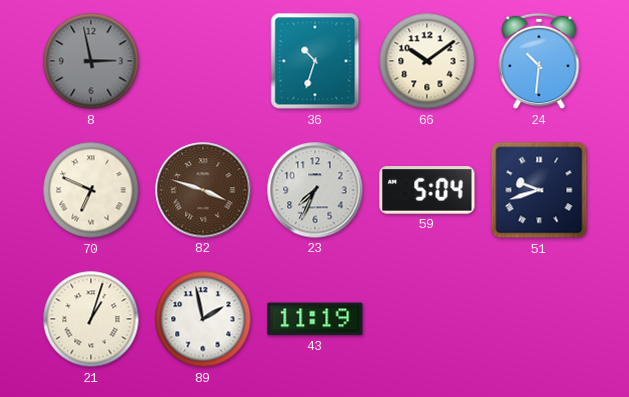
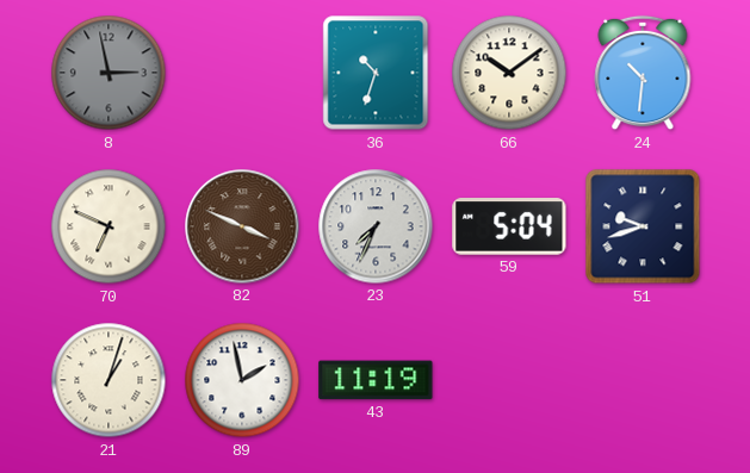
82: 3:48 -> 3:49 (242, 226)
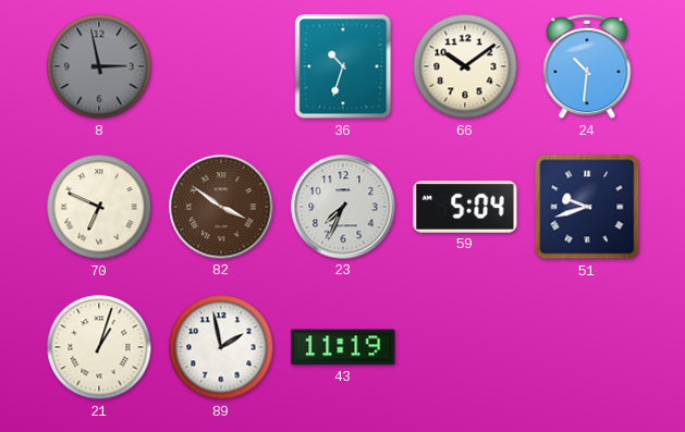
82: 3:49 -> 3:51 (221, 207)
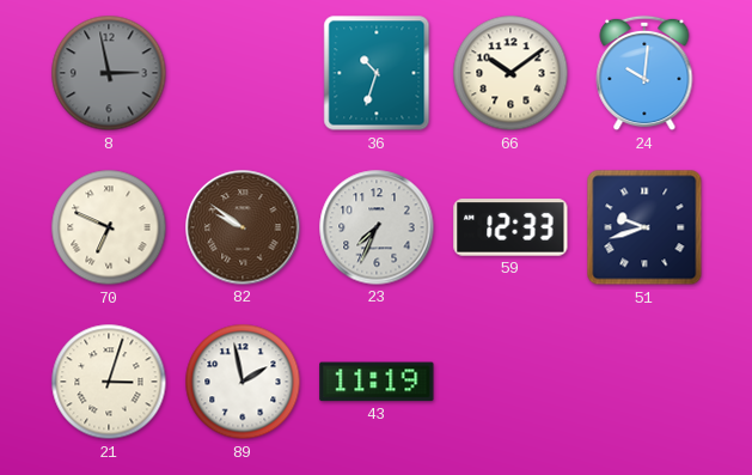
24: 10:31 -> 10:01 (644, 73)
82: 3:51 -> 9:51 (243, 227)
59: 5:04 -> 12:33 (510, 227)
21: 1:03 -> 3:03 (109, 382)
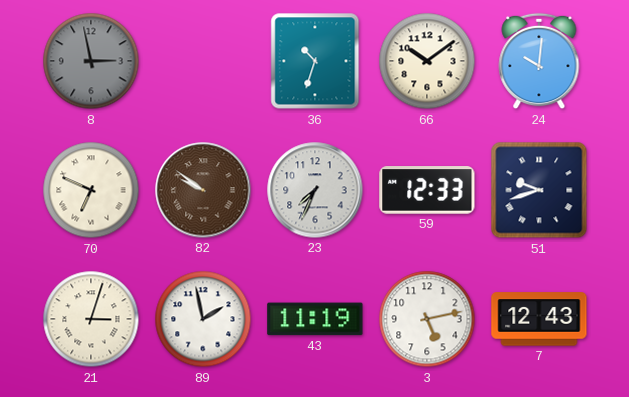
3: none -> 5:13 (427, 319)
7: none -> 12:43 (539, 319)
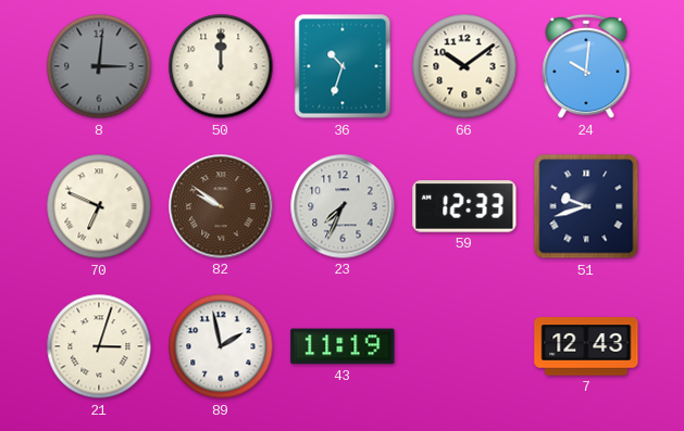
8: 2:58 -> 3:01 (99, 66)
50: none -> 12:00 (221, 66)
3: 5:13 -> none (427, 319)
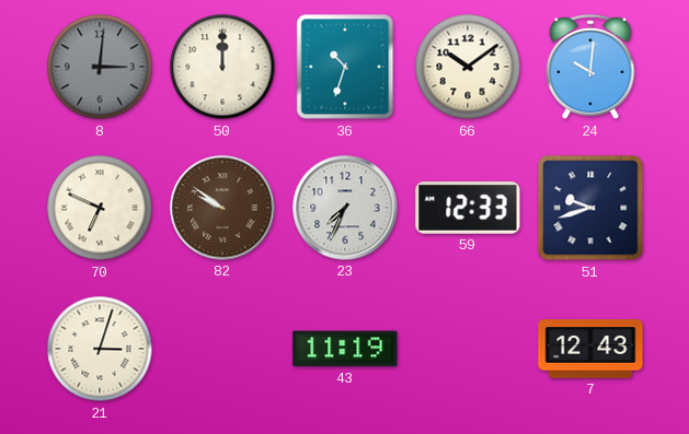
89: 1:58 -> none (221, 346)
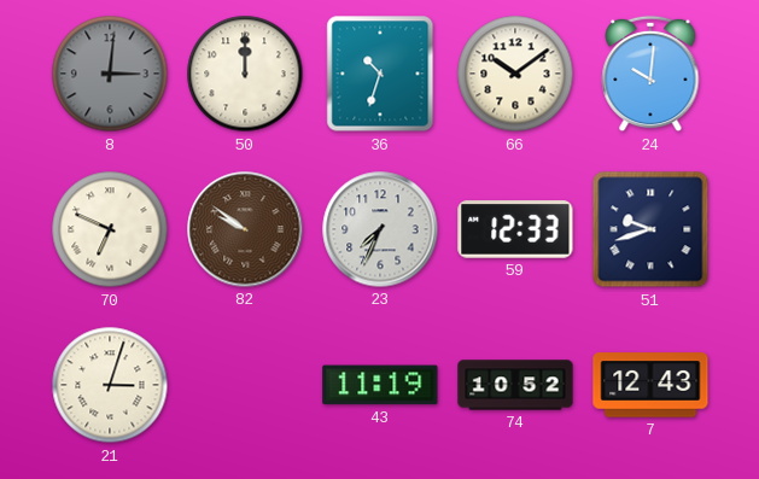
74: none -> 10:52 (515, 385)
